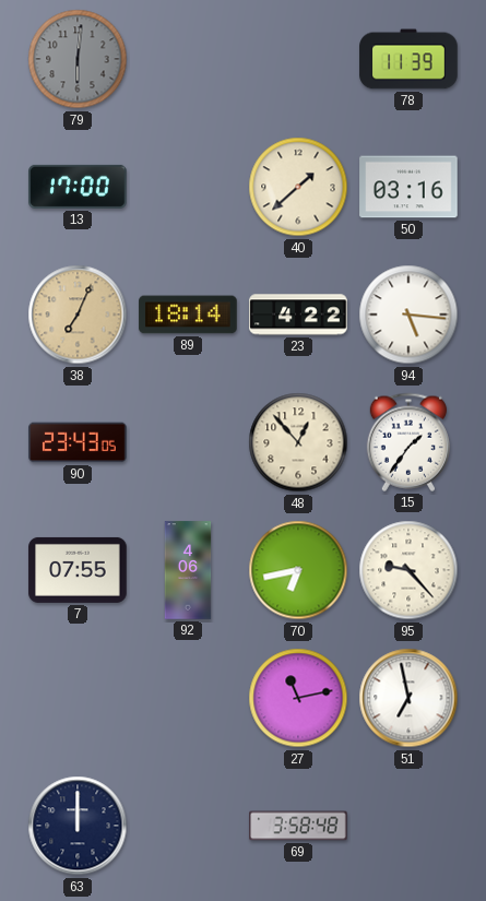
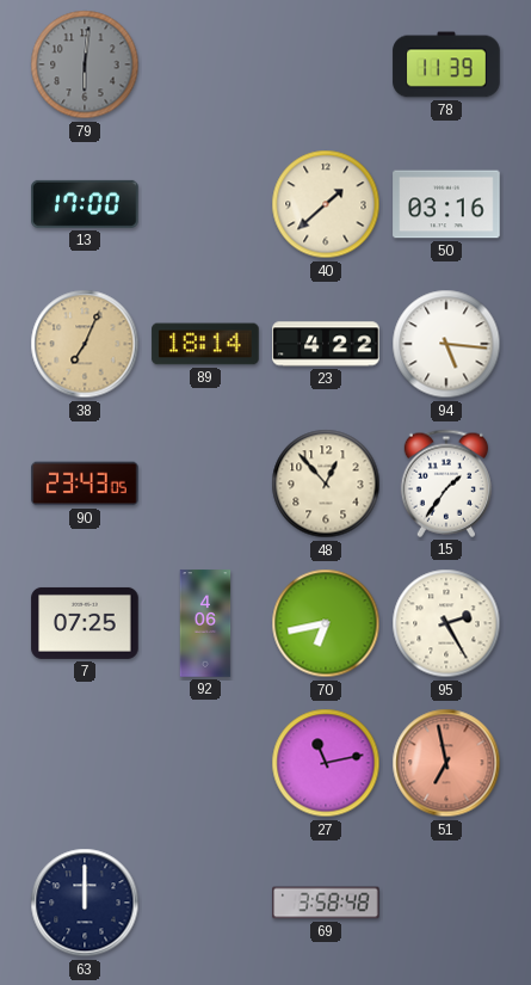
7: 07:55 -> 07:25 (85, 623)
95: 9:23 -> 2:25 (446, 623)
51 dial: white -> salmon (446, 763)
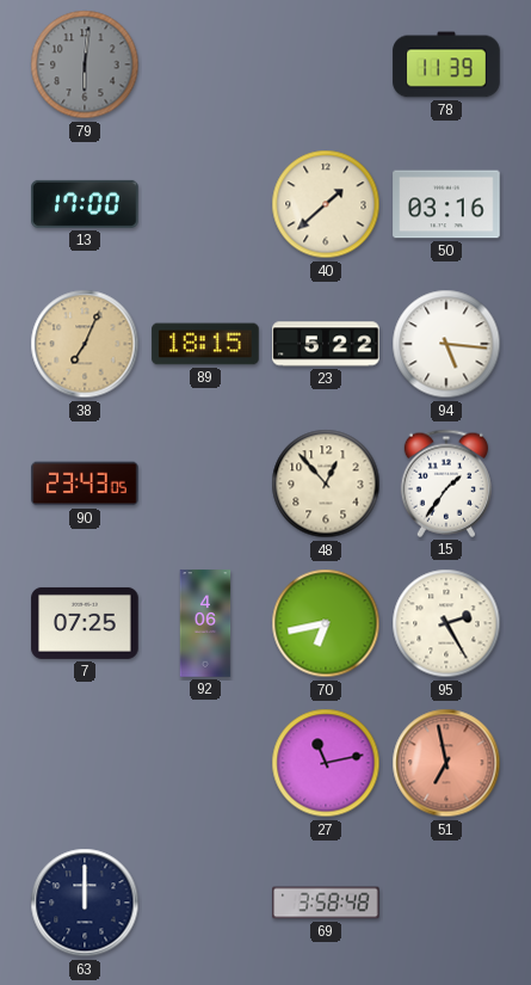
89: 18:14 -> 18:15 (205, 344)
23: 4:22 -> 5:22 (326, 344)
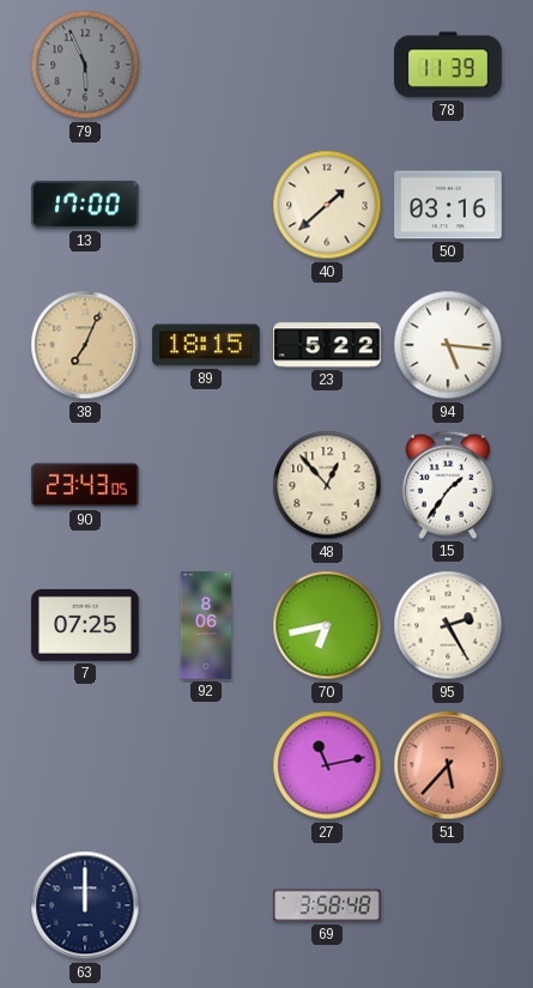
79: 6:01 -> 5:56 (85, 65)
92: 4:06 -> 8:06 (206, 625)
51: 6:58 -> 5:37 (448, 765)
